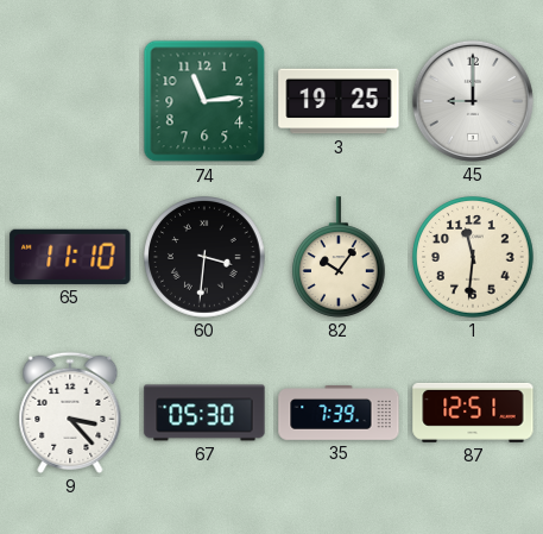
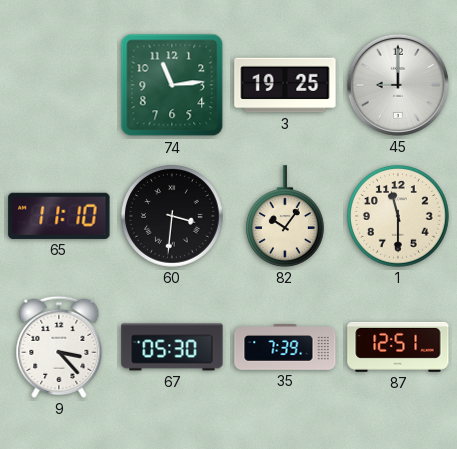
1: 11:31 -> 11:30 (398, 216)
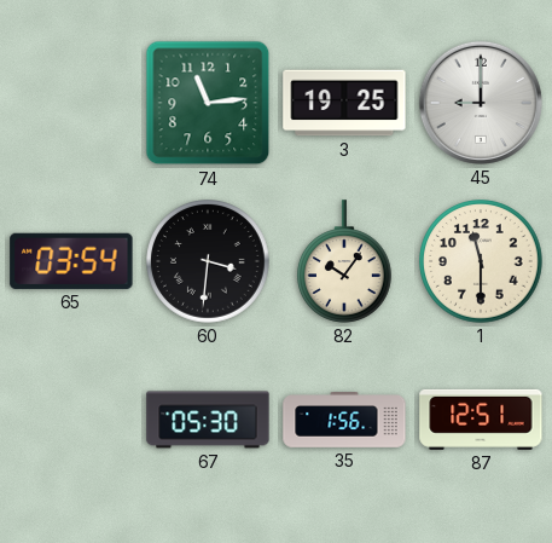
65: 11:10 -> 03:54 (71, 261)
9: 3:23 -> none (59, 347)
35: 7:39 -> 1:56 (344, 421)
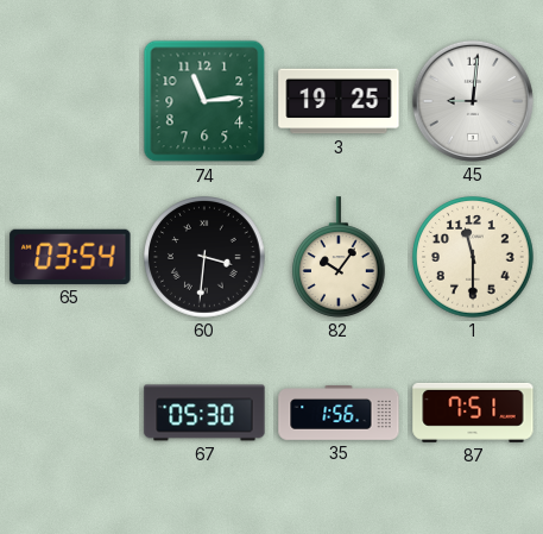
45: 9:00 -> 9:01 (473, 101)
87: 12:51 -> 7:51 (473, 413)
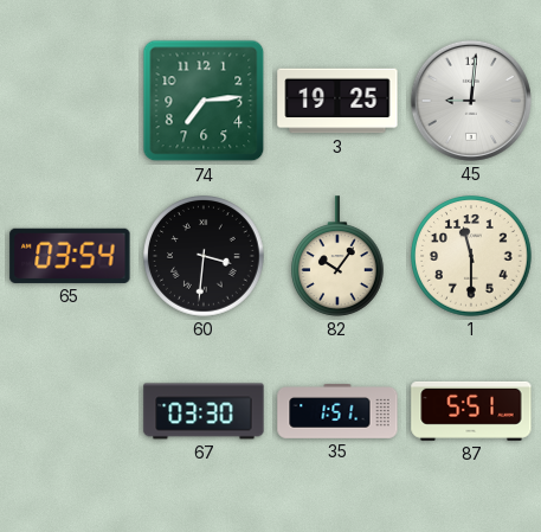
74: 11:14 -> 7:14 (204, 101)
67: 05:30 -> 03:30 (204, 411)
35: 1:56 -> 1:51 (337, 412)
87: 7:51 -> 5:51 (471, 411)
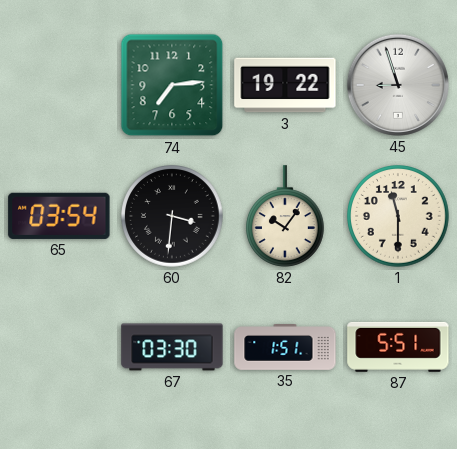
3: 19:25 -> 19:22 (285, 85)
45: 9:01 -> 8:57 (398, 85)
